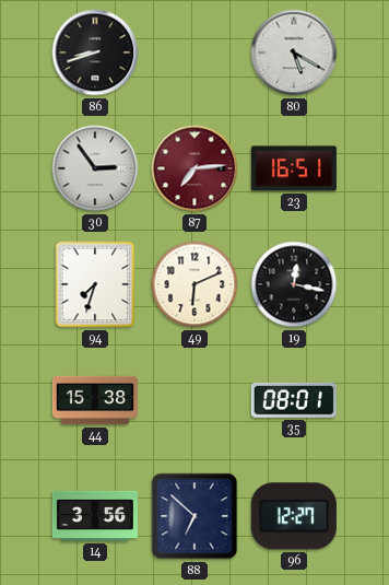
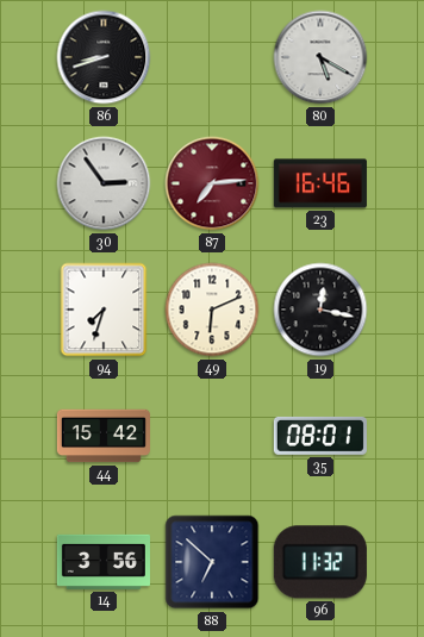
23: 16:51 -> 16:46 (320, 183)
44: 15:38 -> 15:42 (104, 436)
96: 12:27 -> 11:32 (320, 562)
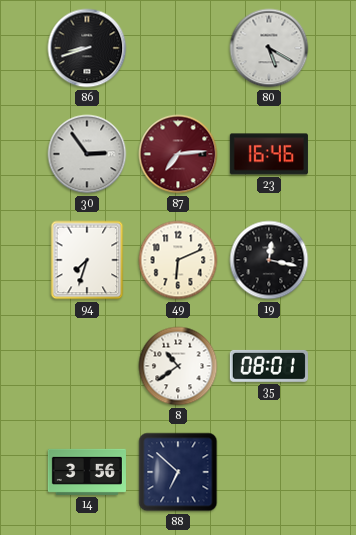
44: 15:42 -> none (104, 436)
8: none -> 10:39 (178, 366)
96: 11:32 -> none (320, 562)
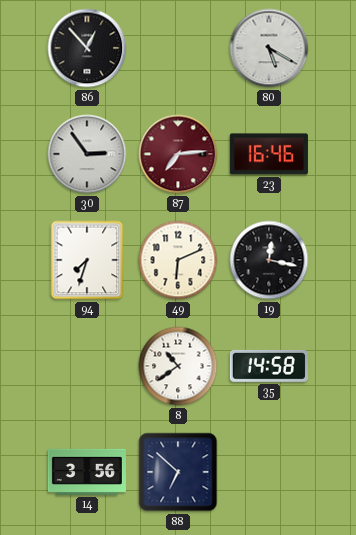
86: 8:42 -> 12:53 (87, 48)
35: 08:01 -> 14:58 (269, 366)
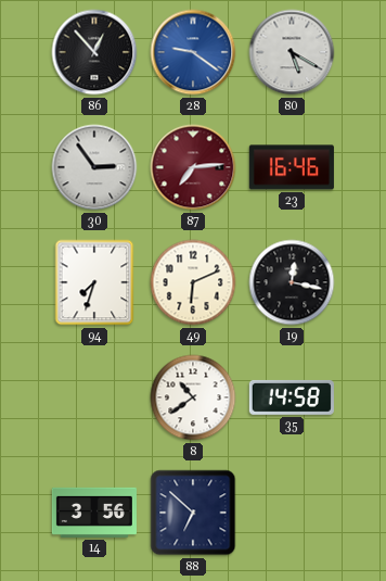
28: none -> 9:21 (193, 52)
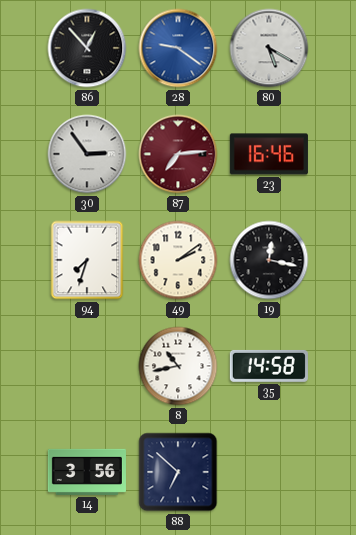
49: 6:11 -> 2:09 (178, 260)
8: 10:39 -> 10:43 (178, 366)
